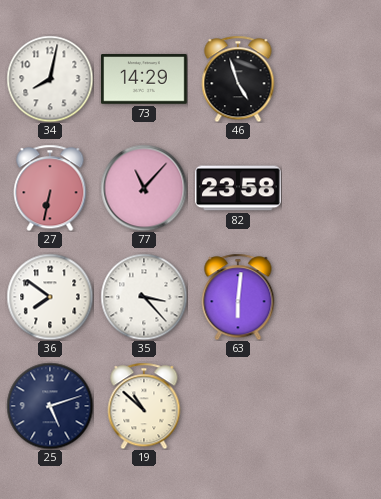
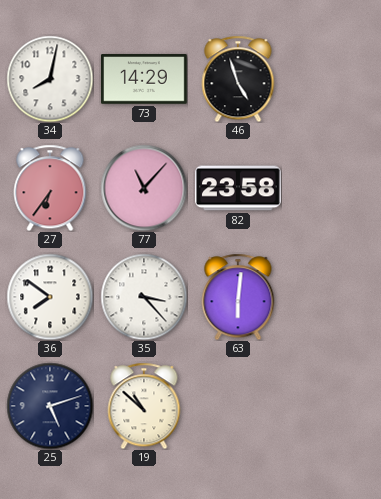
27: 6:32 -> 6:36 (50, 188)
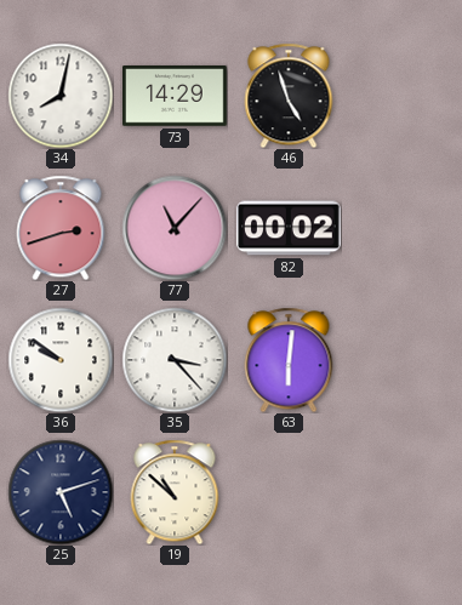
27: 6:36 -> 2:42 (61, 228)
82: 23:58 -> 00:02 (290, 228)
36: 7:51 -> 9:51 (61, 360)
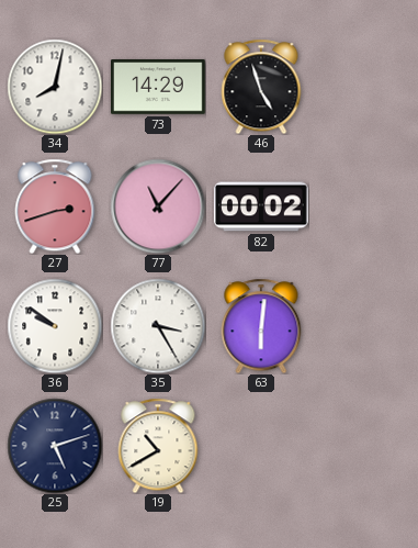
35: 3:23 -> 3:25 (158, 326)
19: 10:52 -> 10:40 (158, 446)
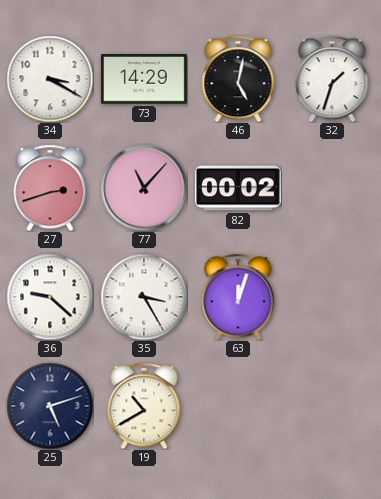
34: 8:02 -> 3:20 (50, 79)
46: 4:57 -> 5:02 (238, 79)
32: none -> 1:33 (332, 79)
36: 9:51 -> 9:22 (50, 297)
63: 6:01 -> 12:03 (238, 297)
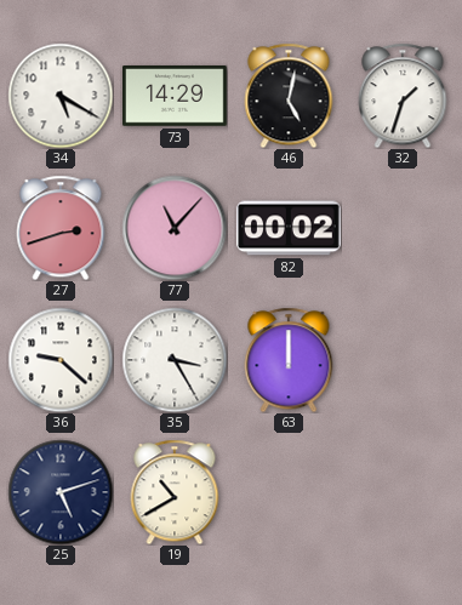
34: 3:20 -> 5:20 (61, 96)
63: 12:03 -> 12:00 (289, 360)
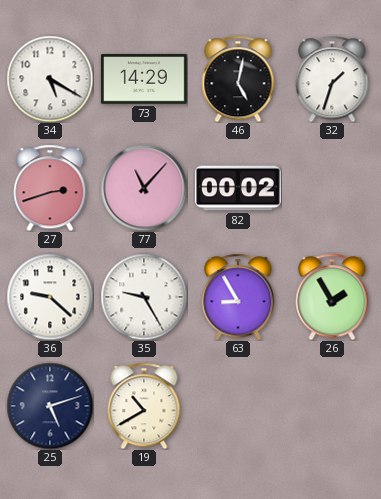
35: 3:25 -> 9:25 (144, 297)
63: 12:00 -> 8:55 (238, 297)
26: none -> 1:55 (332, 297)
